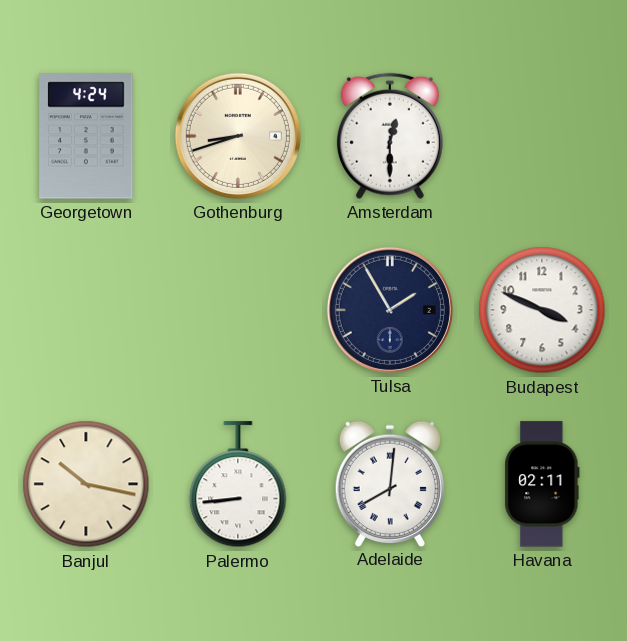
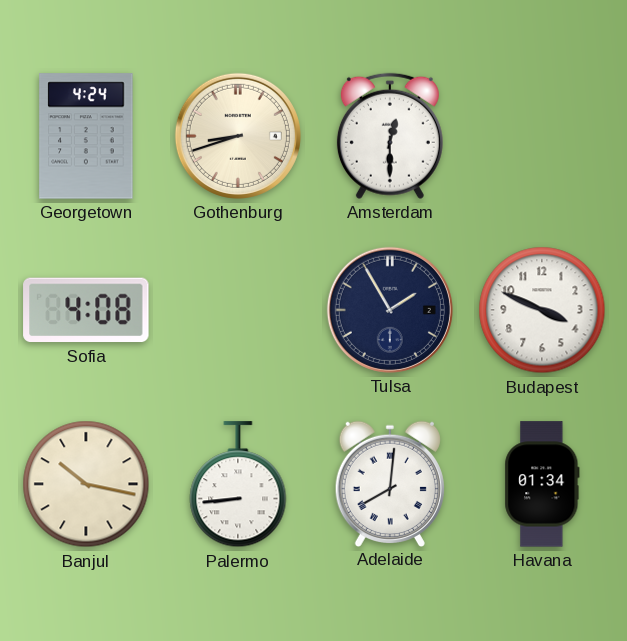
Sofia: none -> 4:08 (86, 310)
Havana: 02:11 -> 01:34 (542, 484)
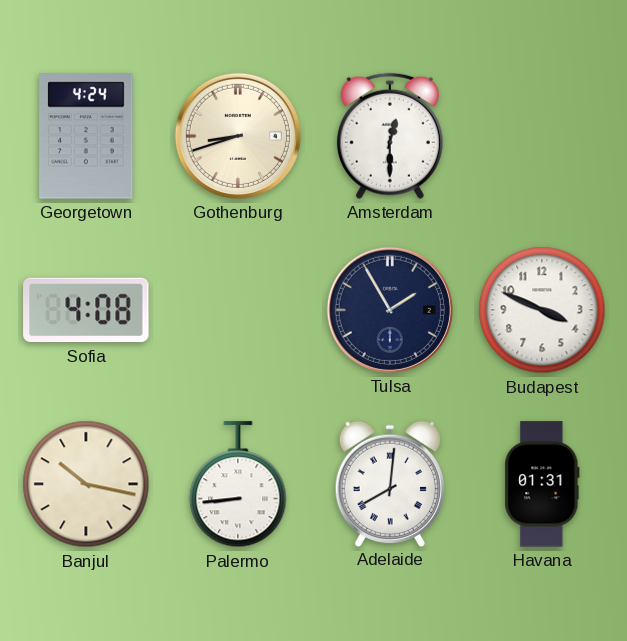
Havana: 01:34 -> 01:31 (542, 484)
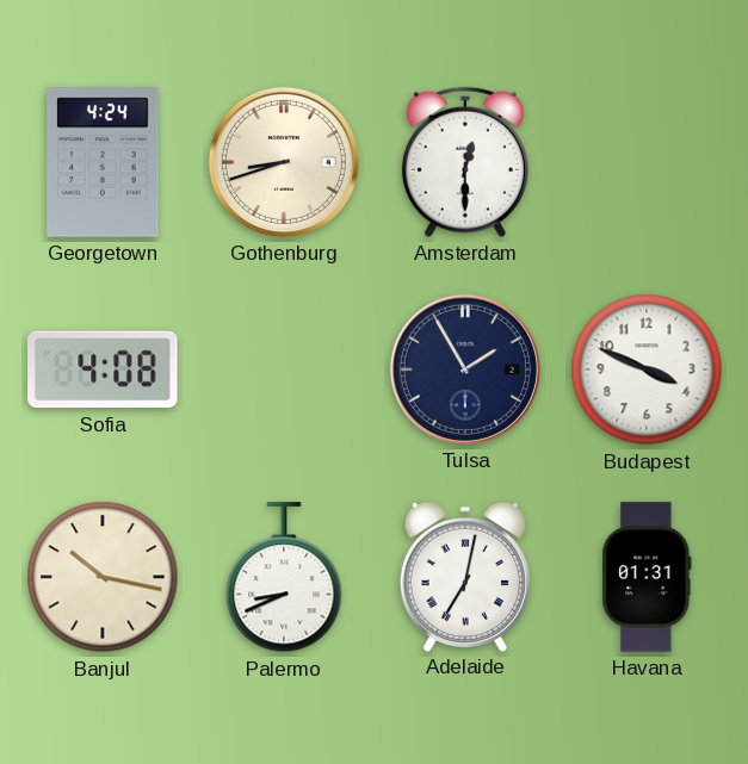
Palermo: 8:44 -> 8:41 (284, 578)
Adelaide: 8:01 -> 7:02 (465, 576)
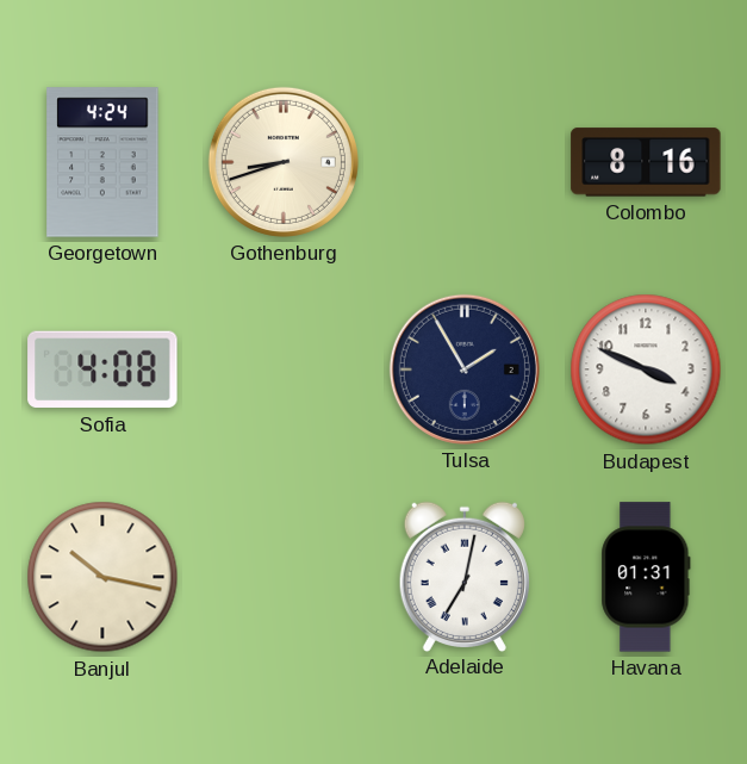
Amsterdam: 12:30 -> none (465, 162)
Colombo: none -> 8:16 (646, 162)
Palermo: 8:41 -> none (284, 578)
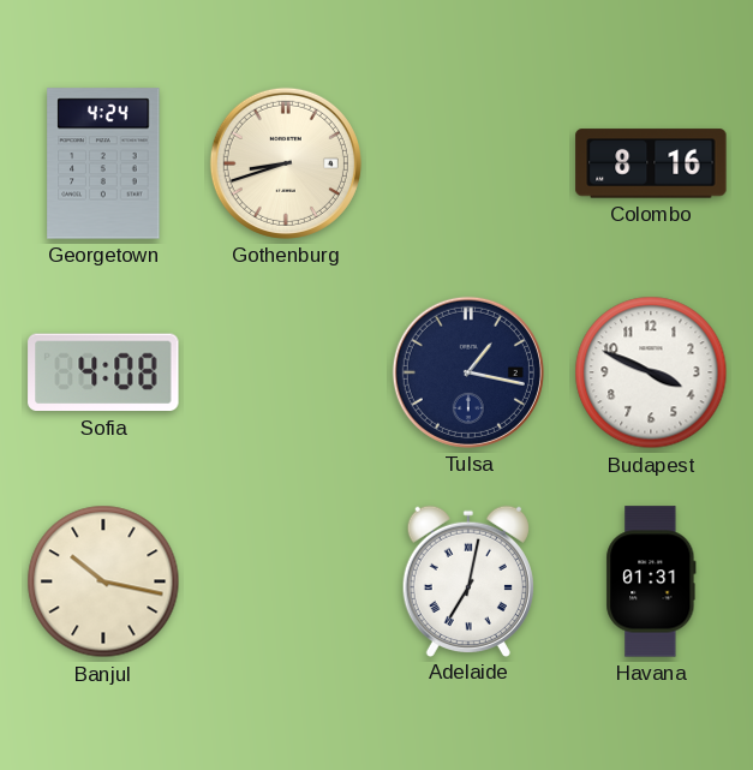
Tulsa: 1:55 -> 1:17 (468, 372)
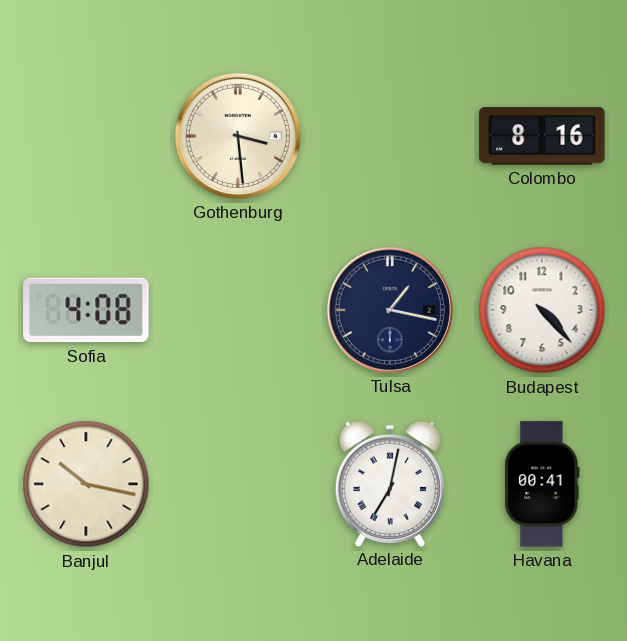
Georgetown: 4:24 -> none (103, 163)
Gothenburg: 8:42 -> 3:29 (238, 136)
Budapest: 3:49 -> 4:23 (542, 310)
Havana: 01:31 -> 00:41 (542, 484)
